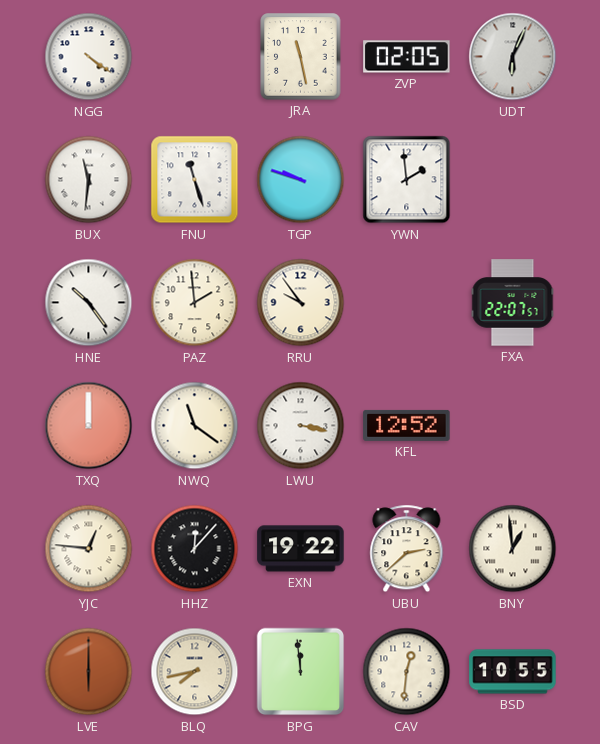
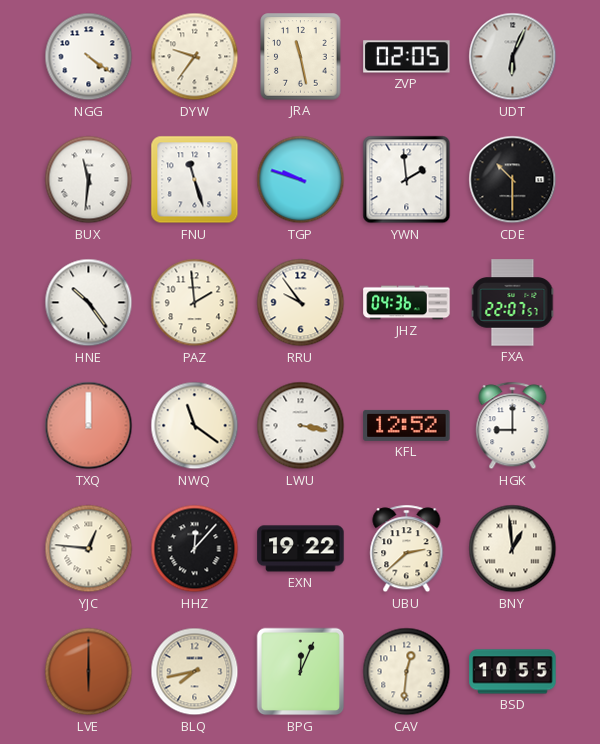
DYW: none -> 9:36 (195, 57)
CDE: none -> 10:30 (513, 180)
JHZ: none -> 04:36 (407, 303)
HGK: none -> 9:00 (513, 426)
BPG: 11:59 -> 12:04 (301, 672)
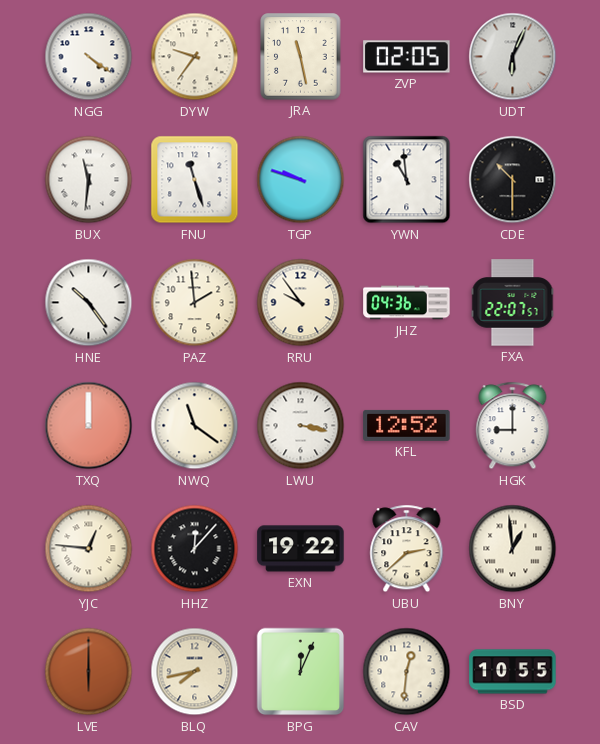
YWN: 1:59 -> 10:59 (407, 180)
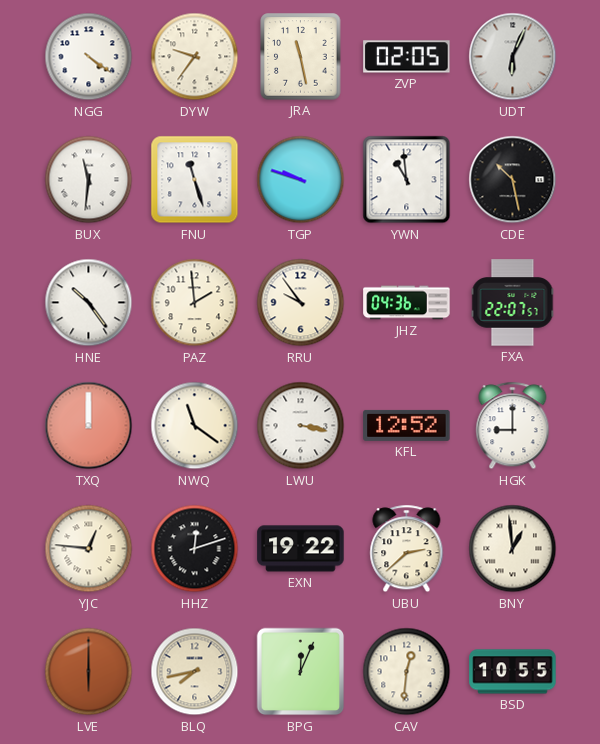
CDE: 10:30 -> 10:28 (513, 180)
HHZ: 12:07 -> 12:12 (195, 549)
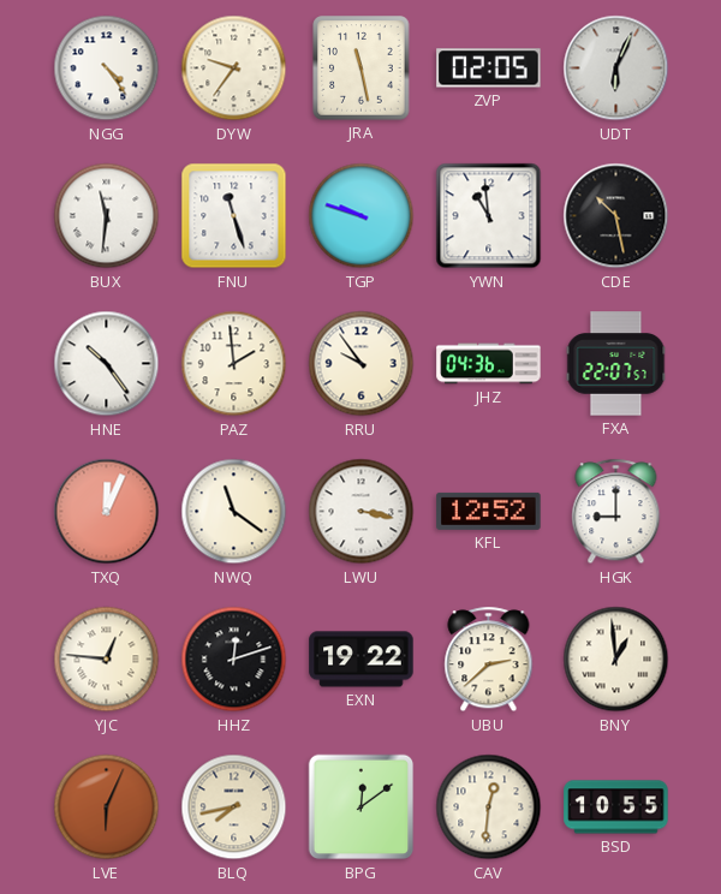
NGG: 4:21 -> 4:24 (107, 68)
TXQ: 12:00 -> 12:04 (107, 512)
LVE: 6:00 -> 6:04 (107, 807)
BPG: 12:04 -> 12:09 (362, 807)
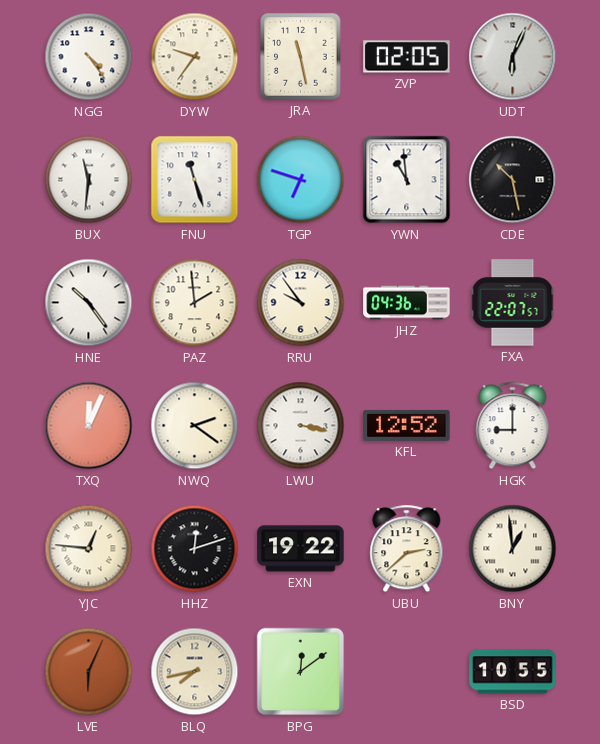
TGP: 9:48 -> 6:48 (301, 180)
NWQ: 11:21 -> 2:21 (195, 426)
CAV: 12:31 -> none (489, 807)
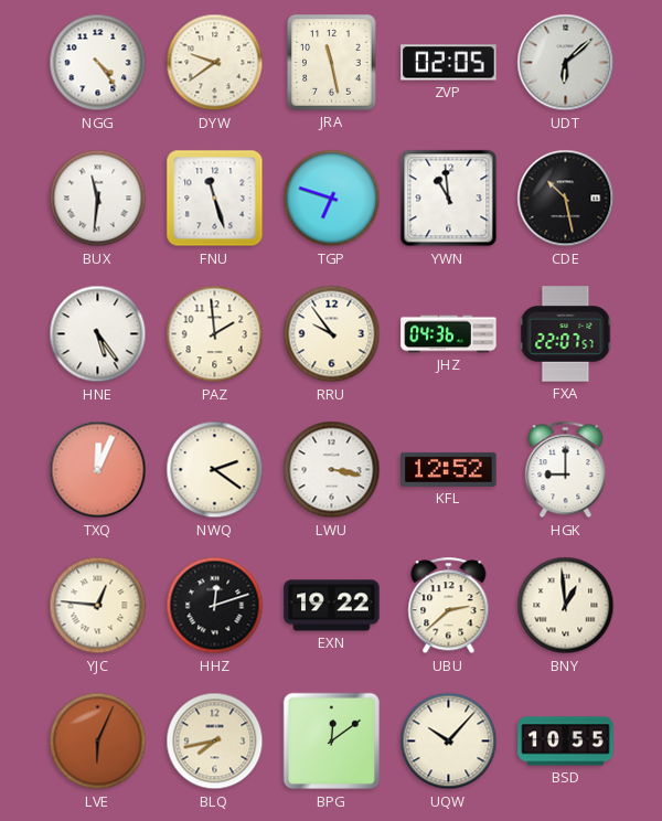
DYW: 9:36 -> 9:39 (215, 63)
UDT: 6:04 -> 6:08 (566, 63)
HNE: 10:24 -> 5:24 (98, 334)
UQW: none -> 10:07 (449, 742)
